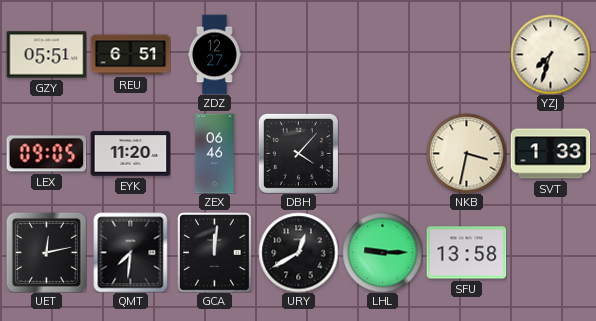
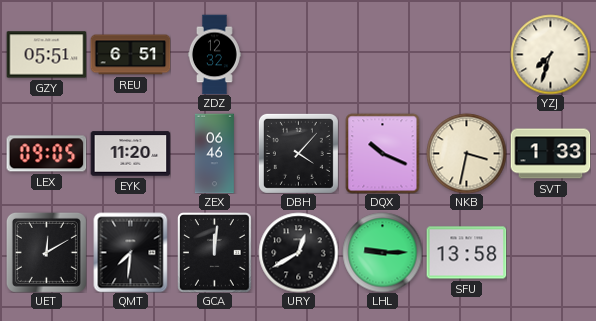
ZDZ: 12:27 -> 12:32 (214, 54)
DQX: none -> 10:19 (383, 153)
UET: 12:13 -> 12:10 (46, 252)
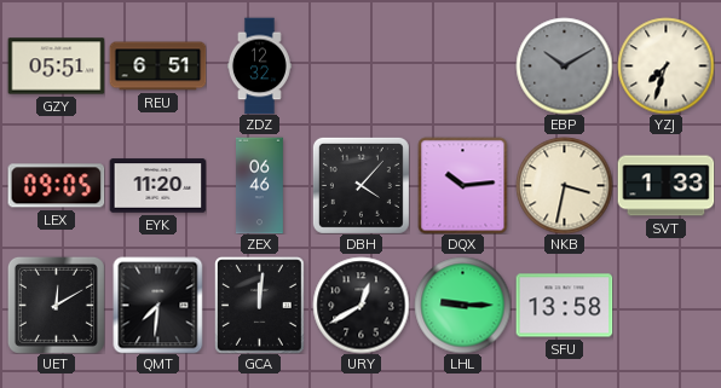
EBP: none -> 10:10 (564, 65)
DQX: 10:19 -> 10:14 (463, 185)
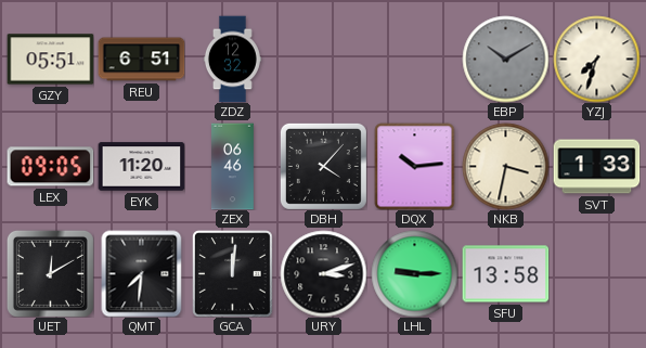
URY: 12:40 -> 3:12 (323, 273)
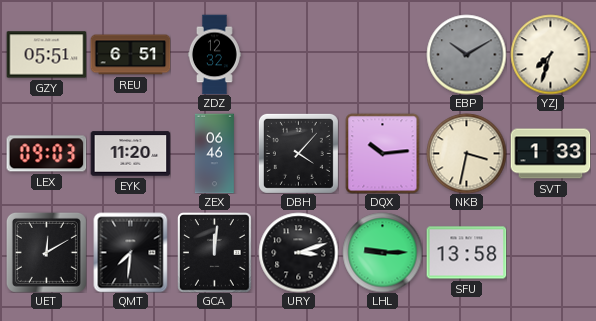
LEX: 09:05 -> 09:03 (46, 154)
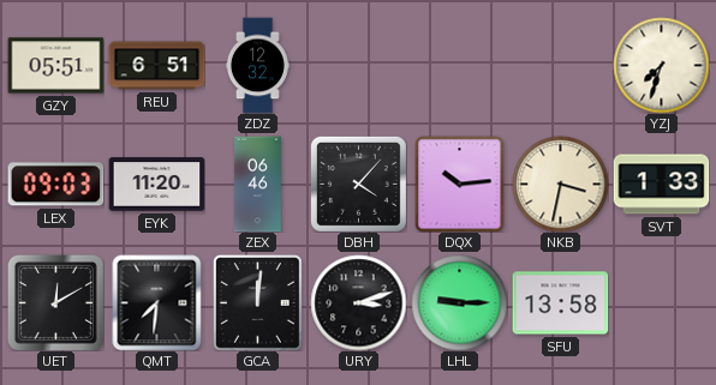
EBP: 10:10 -> none (466, 54)
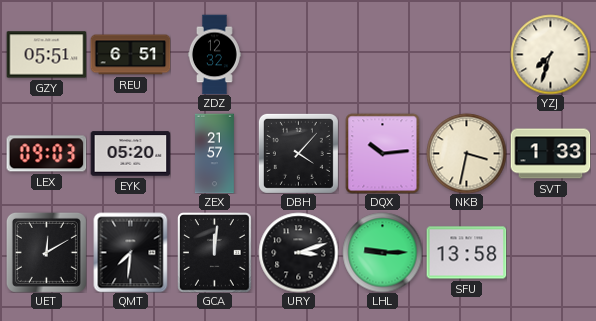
EYK: 11:20 -> 05:20 (130, 154)
ZEX: 06:46 -> 21:57 (215, 153)
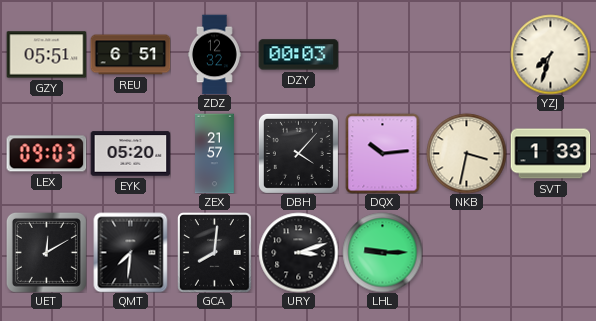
DZY: none -> 00:03 (298, 55)
GCA: 12:01 -> 8:01 (215, 253)
SFU: 13:58 -> none (466, 253)
